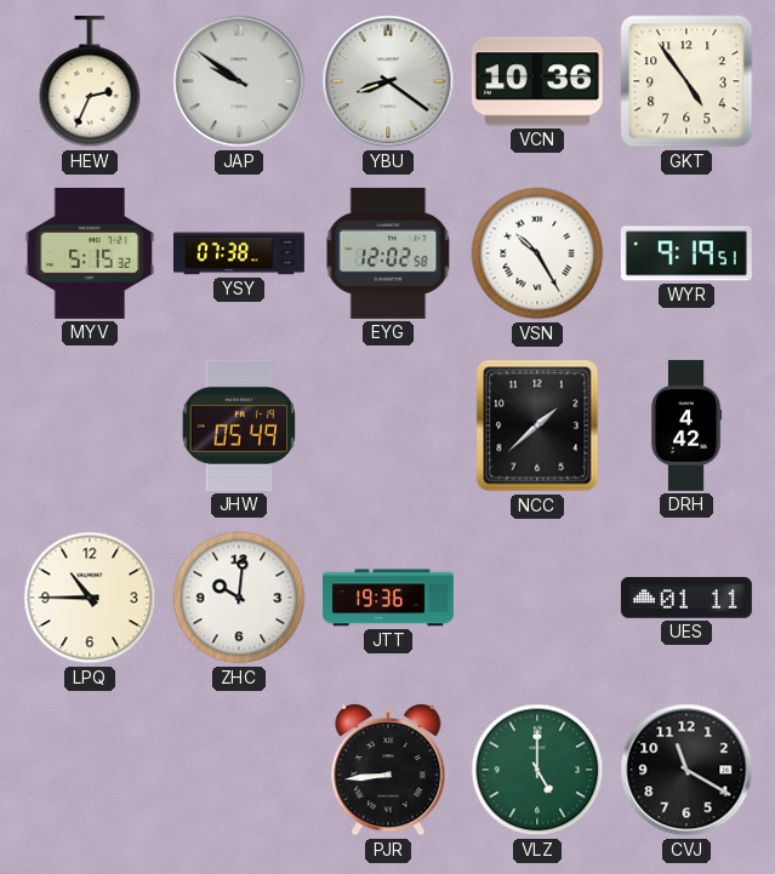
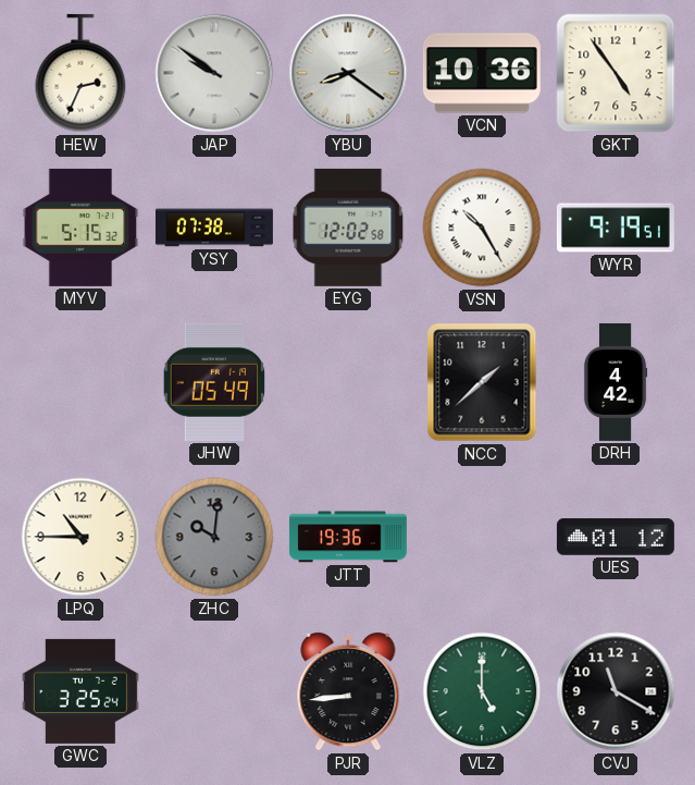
ZHC dial: white -> grey (214, 537)
UES: 01:11 -> 01:12 (616, 537)
GWC: none -> 3:25 (80, 691)
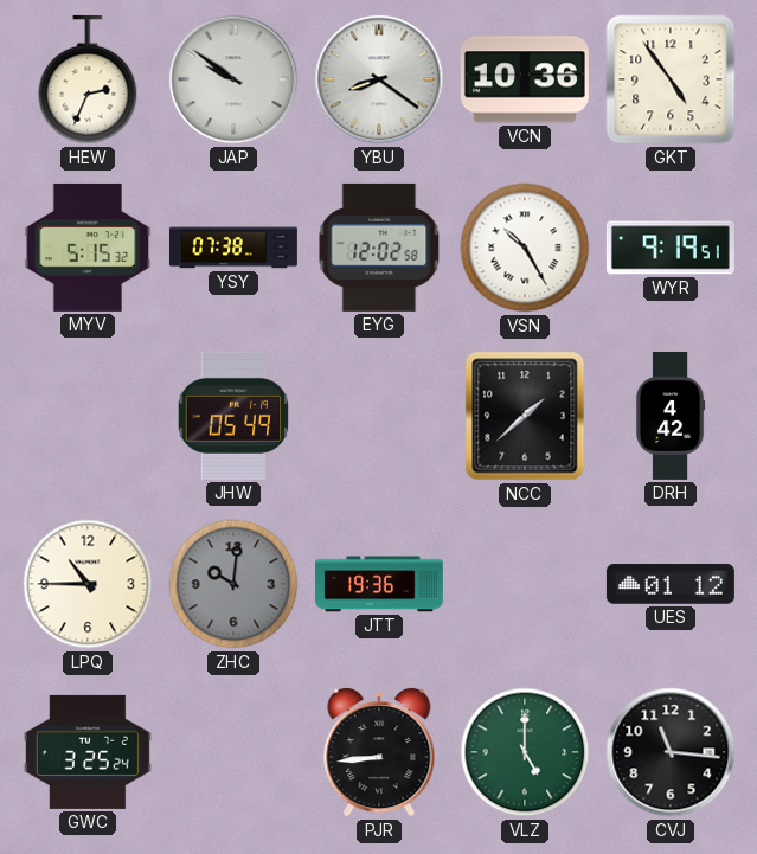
CVJ: 11:20 -> 11:16 (671, 752)
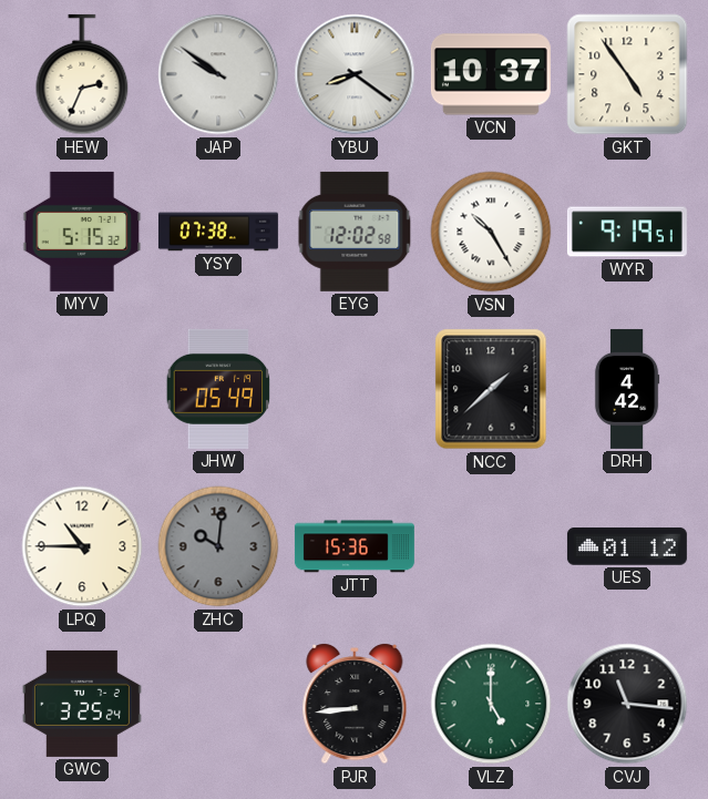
VCN: 10:36 -> 10:37 (491, 74)
JTT: 19:36 -> 15:36 (355, 546)
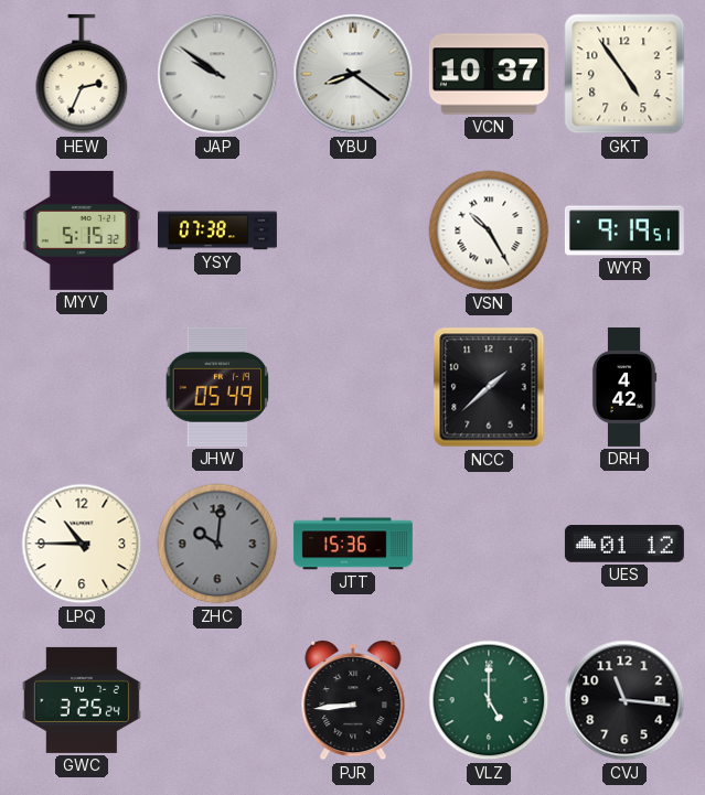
EYG: 12:02 -> none (355, 232)
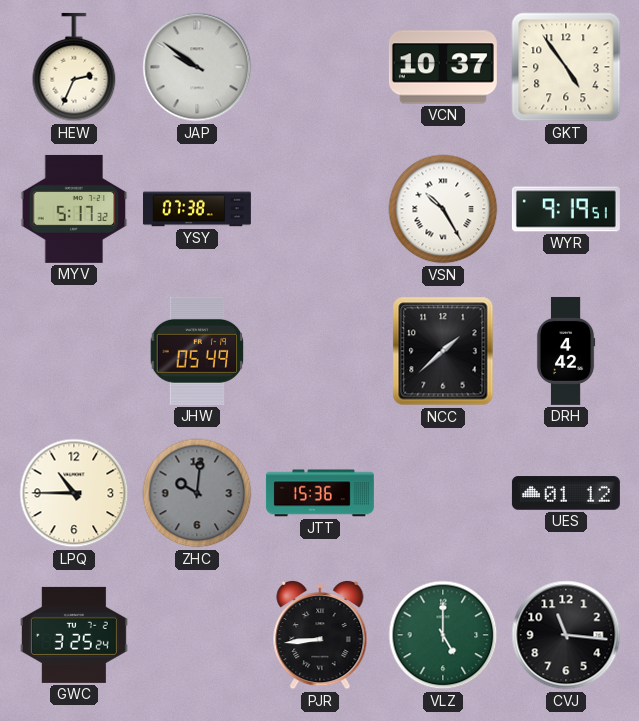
YBU: 8:21 -> none (353, 74)
MYV: 5:15 -> 5:17 (74, 209)
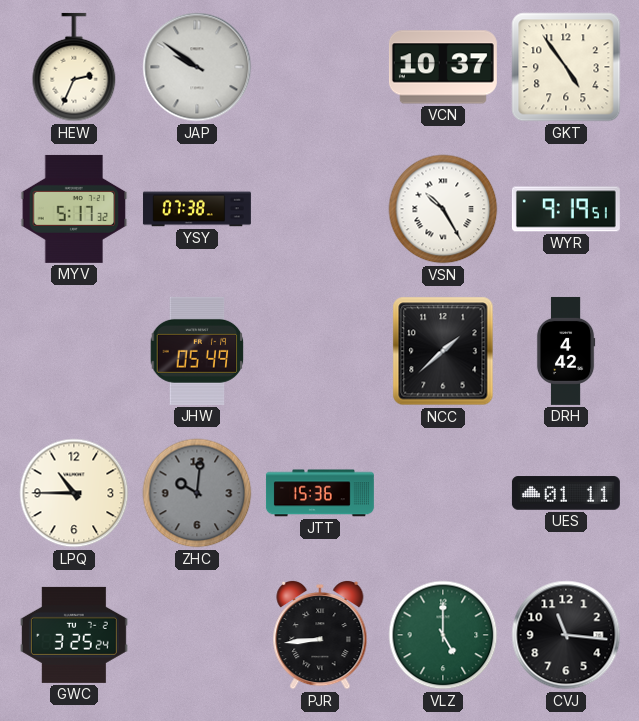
UES: 01:12 -> 01:11 (566, 493)
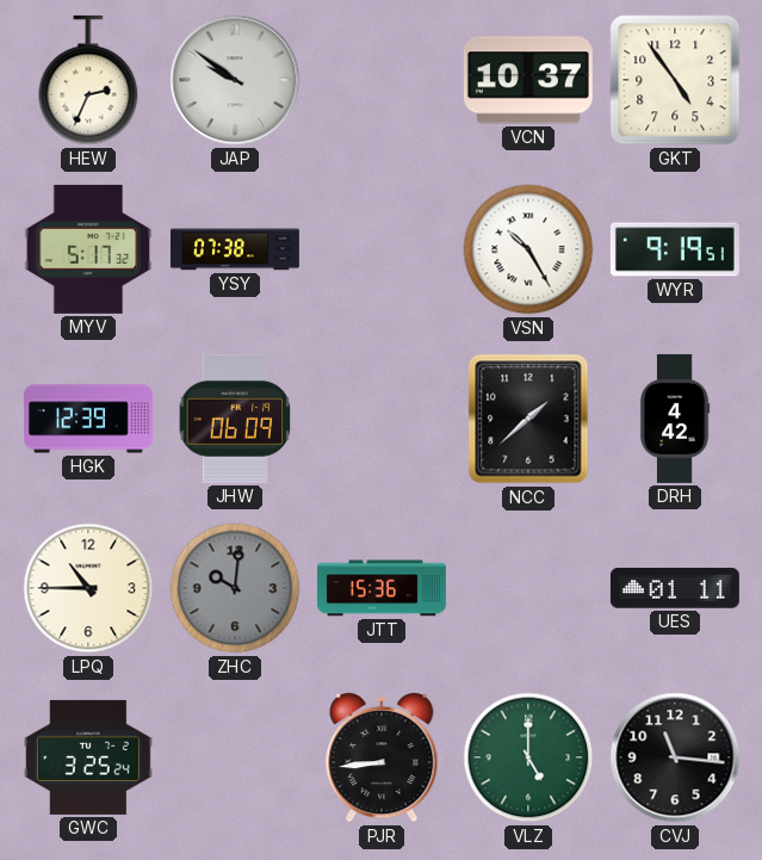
HGK: none -> 12:39 (88, 419)
JHW: 05:49 -> 06:09 (235, 419)
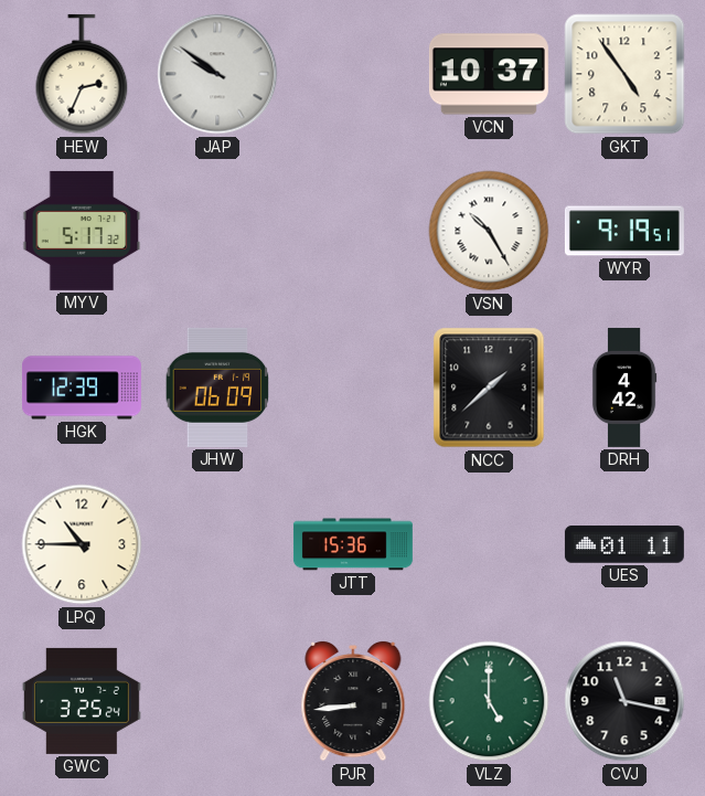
YSY: 07:38 -> none (235, 249)
ZHC: 10:01 -> none (235, 588)
CVJ: 11:16 -> 11:17 (624, 701)
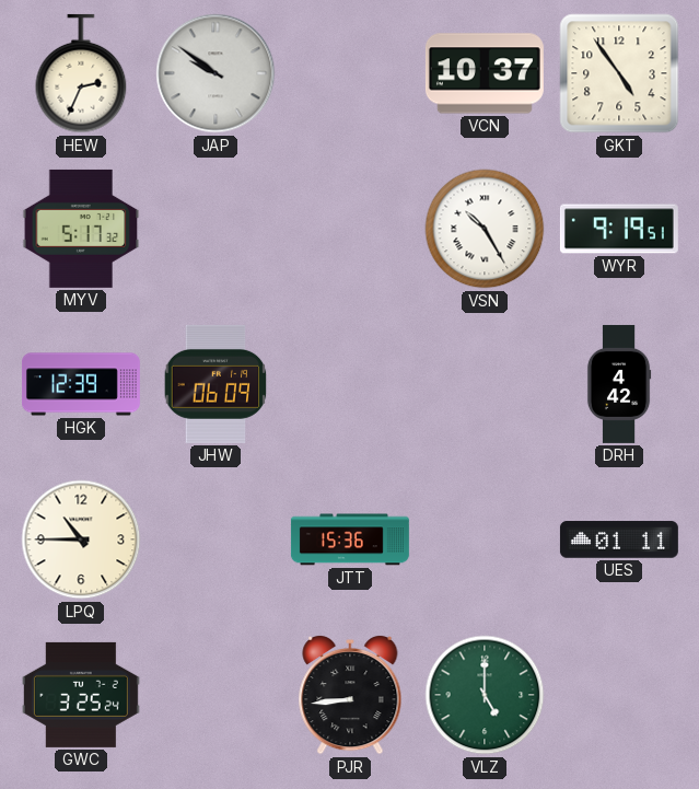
NCC: 1:38 -> none (489, 388)
CVJ: 11:17 -> none (624, 701)
